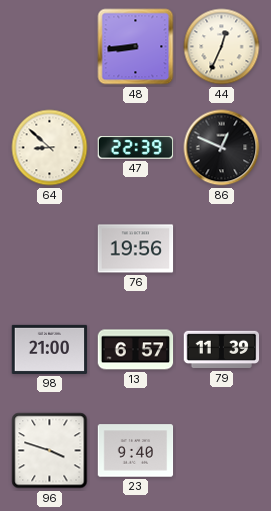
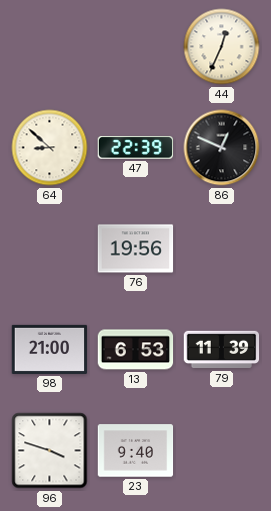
48: 8:44 -> none (136, 47)
13: 6:57 -> 6:53 (136, 350)
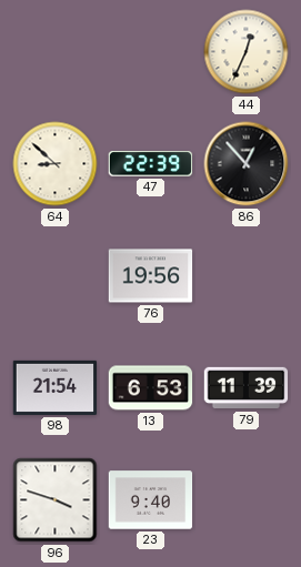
86: 12:49 -> 12:53 (247, 164)
98: 21:00 -> 21:54 (56, 387)
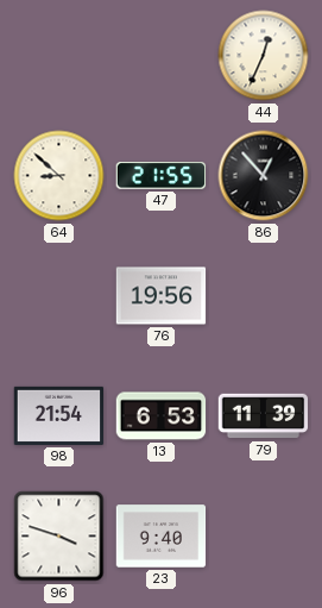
47: 22:39 -> 21:55 (162, 176)
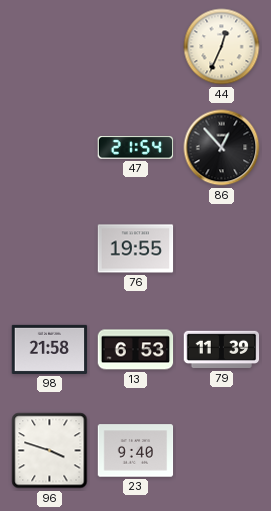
64: 8:52 -> none (59, 176)
47: 21:55 -> 21:54 (136, 148)
76: 19:56 -> 19:55 (136, 249)
98: 21:54 -> 21:58 (50, 349)
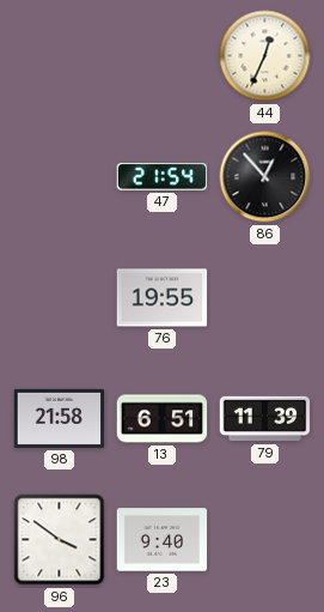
13: 6:53 -> 6:51 (163, 419)
96: 3:48 -> 3:51 (60, 540)
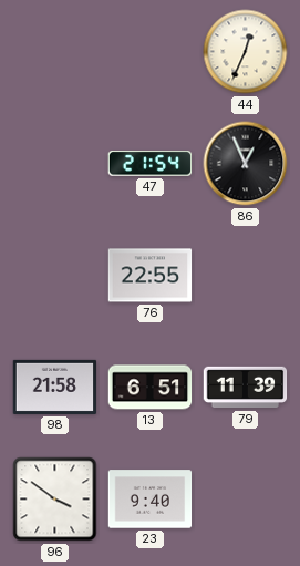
86: 12:53 -> 12:56 (246, 164)
76: 19:55 -> 22:55 (151, 276)
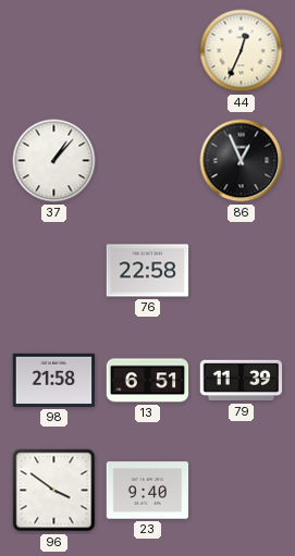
37: none -> 1:07 (54, 161)
47: 21:54 -> none (151, 164)
76: 22:55 -> 22:58 (148, 271)
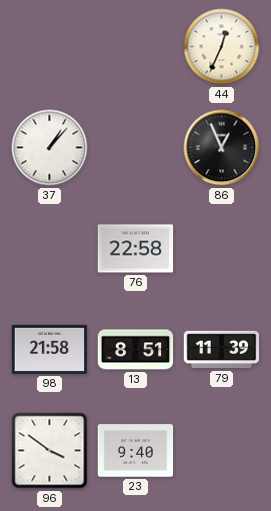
13: 6:51 -> 8:51 (136, 350)
